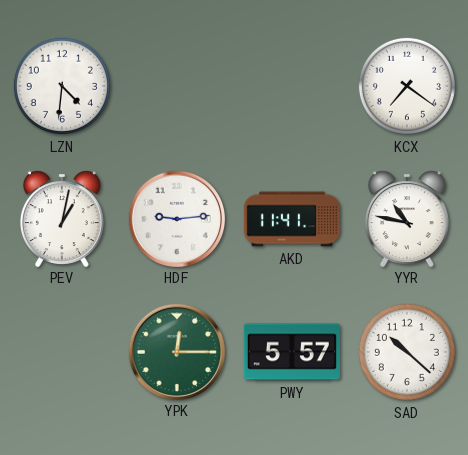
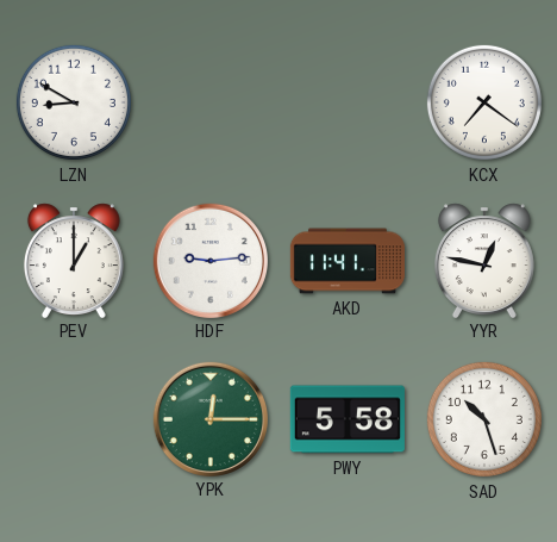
LZN: 4:31 -> 8:50 (74, 102)
PEV: 1:02 -> 1:00 (74, 260)
YYR: 10:47 -> 12:47 (484, 260)
PWY: 5:57 -> 5:58 (348, 419)
SAD: 10:22 -> 10:27 (484, 419)
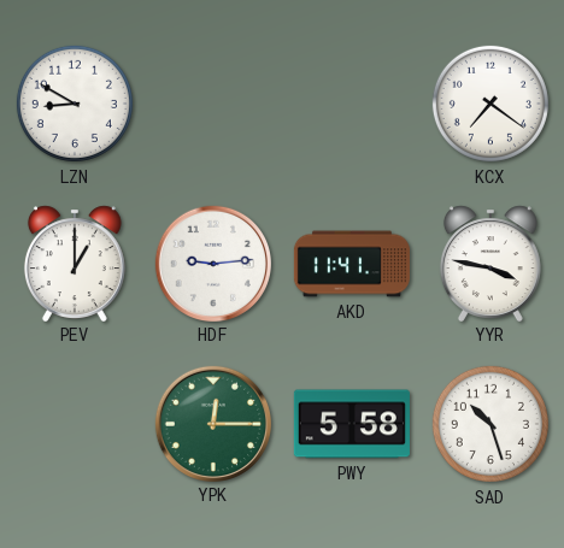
YYR: 12:47 -> 3:47 (490, 263)
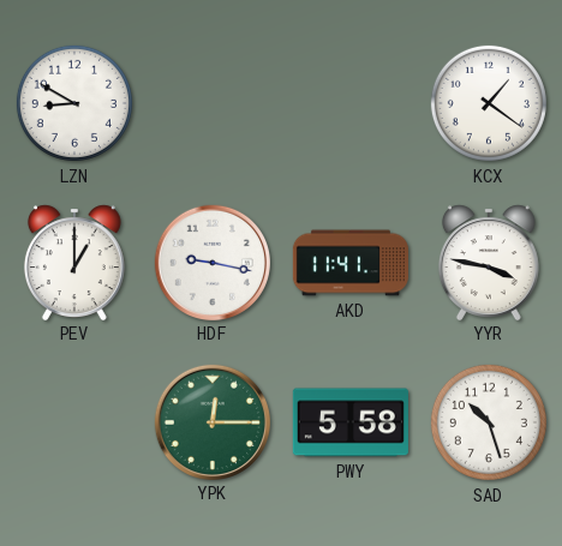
KCX: 7:21 -> 1:21 (489, 103)
HDF: 9:14 -> 9:17 (211, 262)
